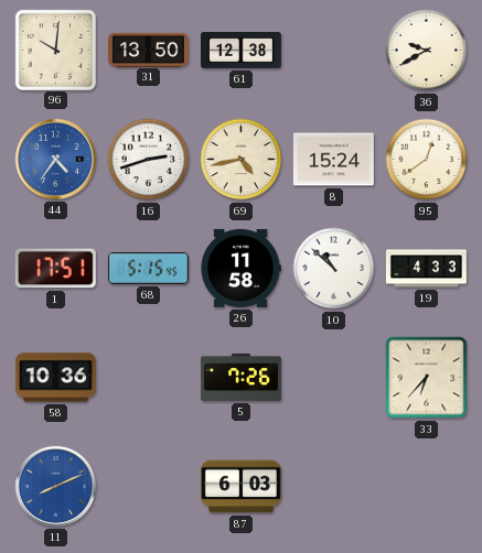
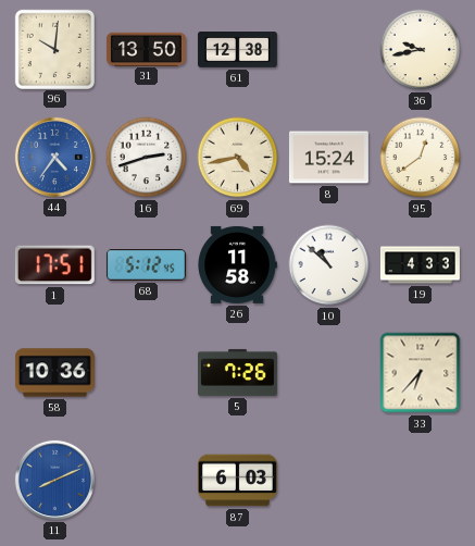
36: 9:40 -> 9:43 (421, 50)
68: 5:15 -> 5:12 (146, 265)
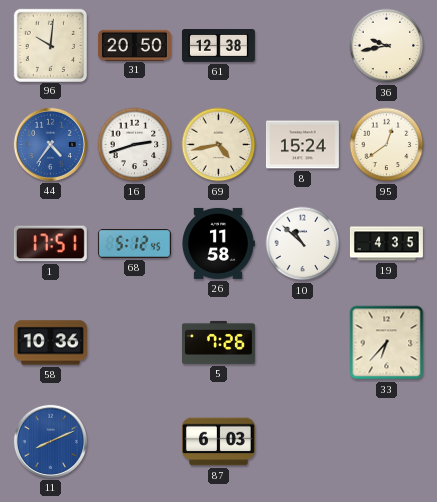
31: 13:50 -> 20:50 (134, 45)
19: 4:33 -> 4:35 (386, 244)
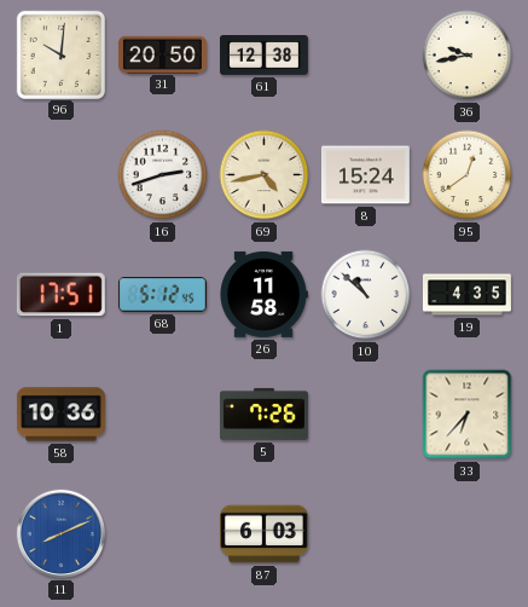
44: 4:36 -> none (50, 144)
